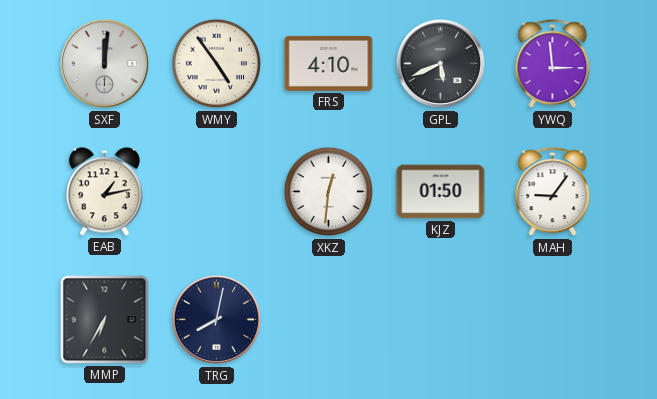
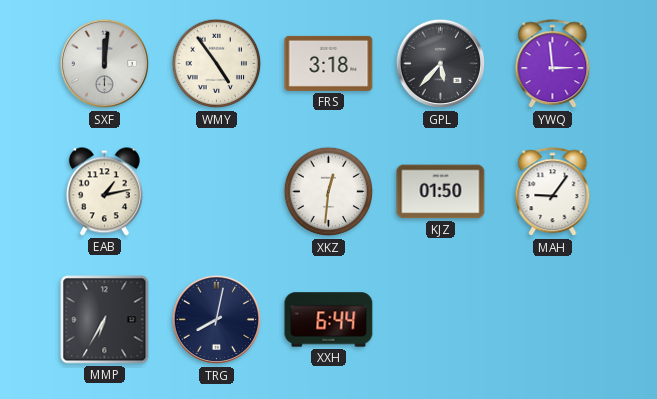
FRS: 4:10 -> 3:18 (329, 63)
GPL: 5:41 -> 5:37 (441, 64)
XXH: none -> 6:44 (329, 320)
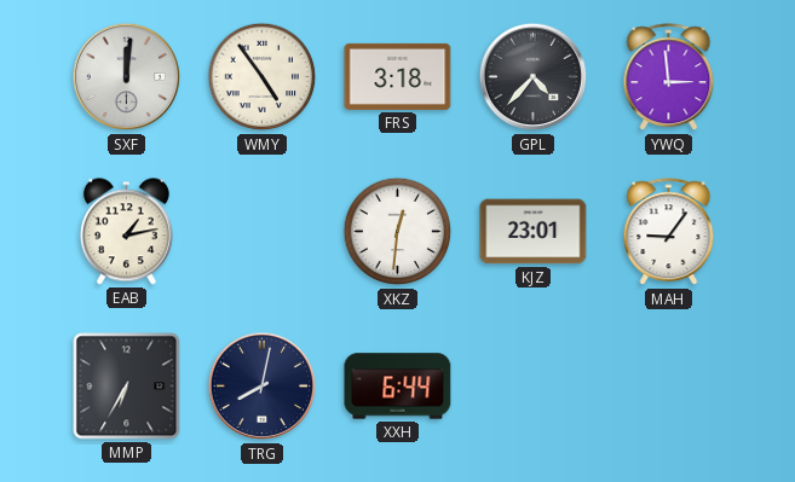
GPL: 5:37 -> 4:37 (534, 77)
KJZ: 01:50 -> 23:01 (534, 232)
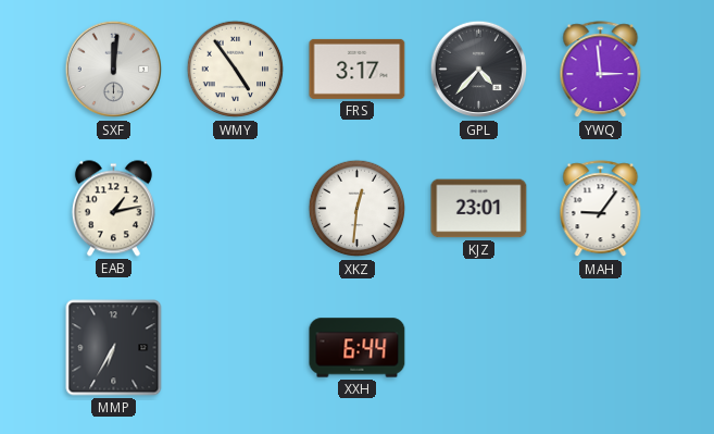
FRS: 3:18 -> 3:17 (358, 69)
TRG: 8:02 -> none (263, 387)
